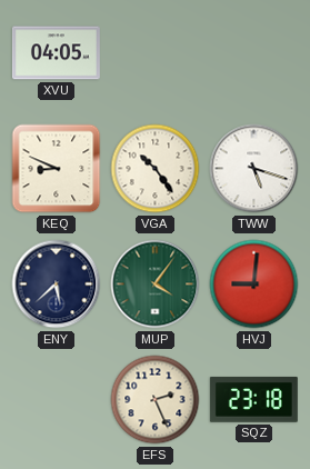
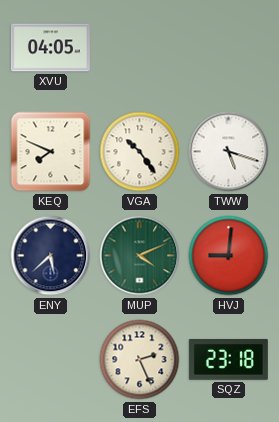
KEQ: 8:49 -> 7:49 (51, 152)
MUP: 4:06 -> 4:11 (140, 256)
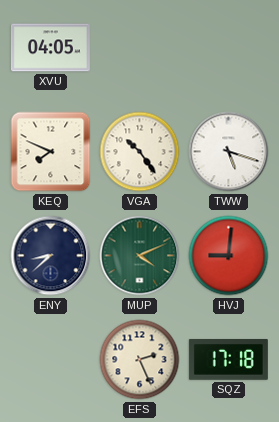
ENY: 5:38 -> 8:38 (51, 256)
SQZ: 23:18 -> 17:18 (228, 359)
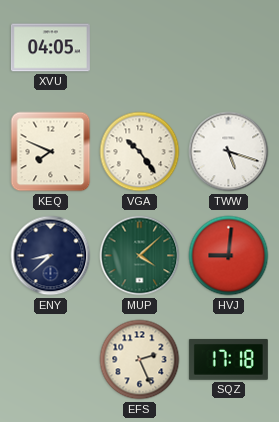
MUP: 4:11 -> 4:08 (140, 256)
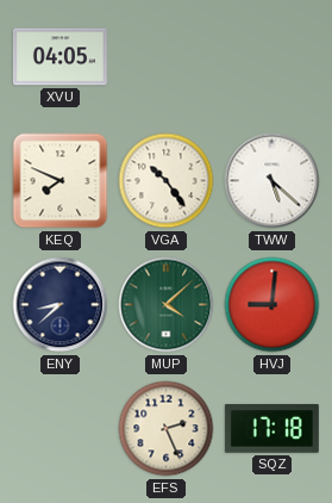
TWW: 5:18 -> 5:22 (273, 181)
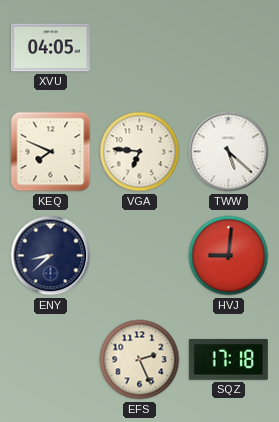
VGA: 10:24 -> 6:46 (140, 152)
MUP: 4:08 -> none (167, 305)
